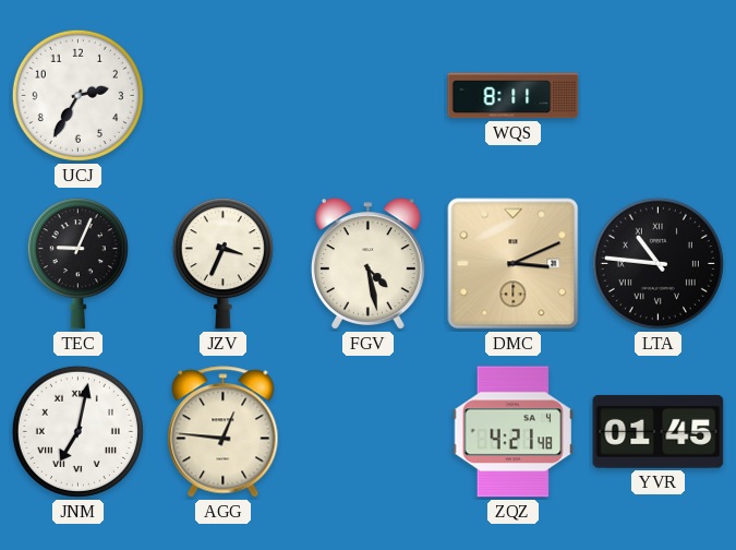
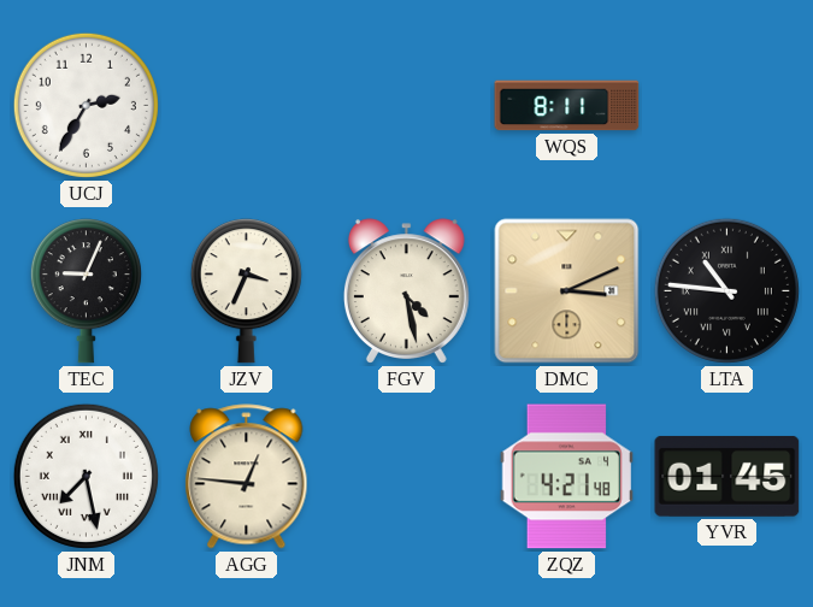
JNM: 7:02 -> 7:28 (86, 476)
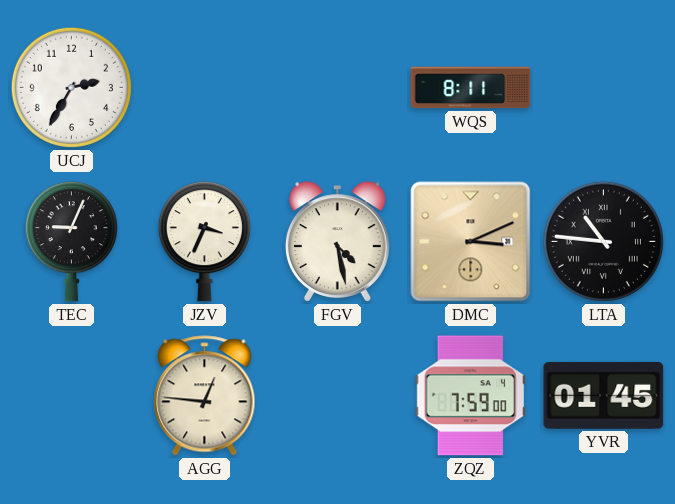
JNM: 7:28 -> none (86, 476)
ZQZ: 4:21 -> 7:59 (470, 396)
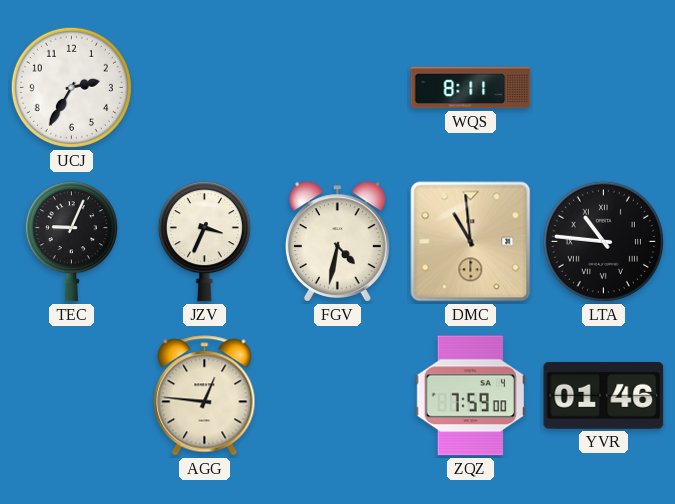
FGV: 4:28 -> 4:32 (337, 242)
DMC: 3:11 -> 10:59 (471, 242)
YVR: 01:45 -> 01:46 (604, 395)
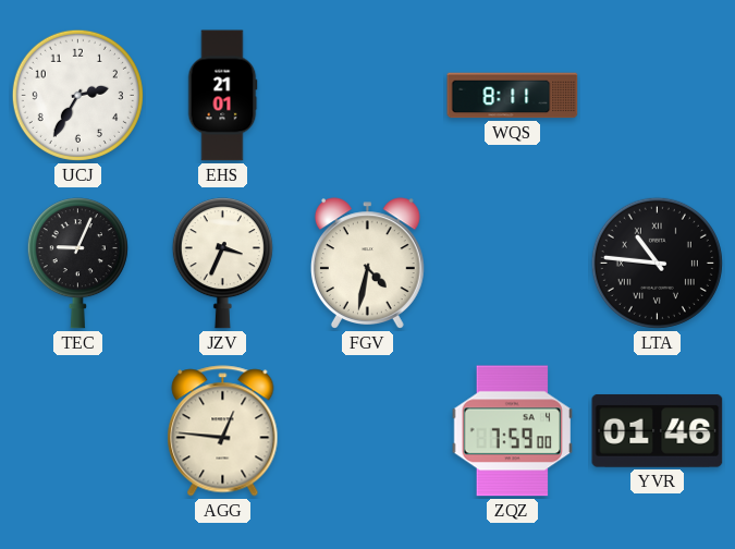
EHS: none -> 21:01 (222, 96)
DMC: 10:59 -> none (471, 242)
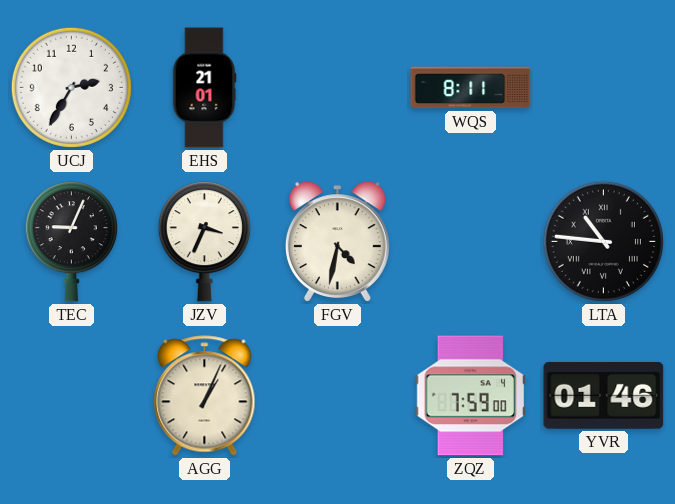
AGG: 12:46 -> 1:04 (205, 396)
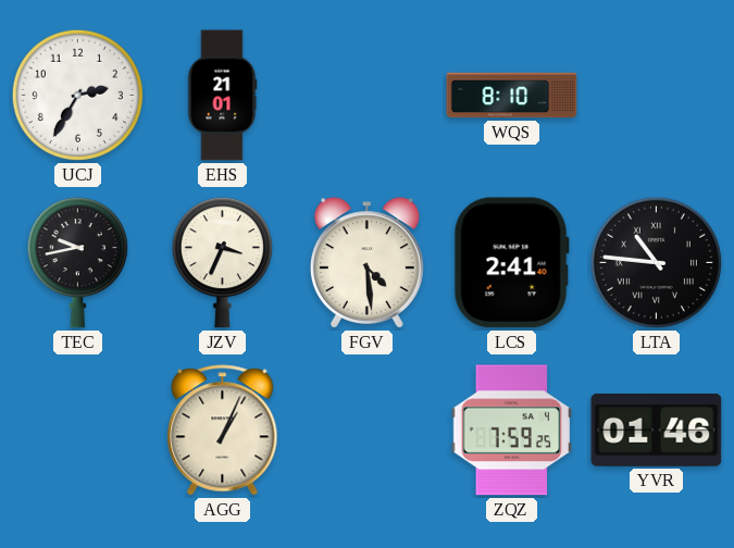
WQS: 8:11 -> 8:10 (512, 96)
TEC: 9:04 -> 9:43 (77, 263)
FGV: 4:32 -> 4:29 (366, 263)
LCS: none -> 2:41 (511, 263)
ZQZ: 7:59:00 -> 7:59:25 (511, 431)
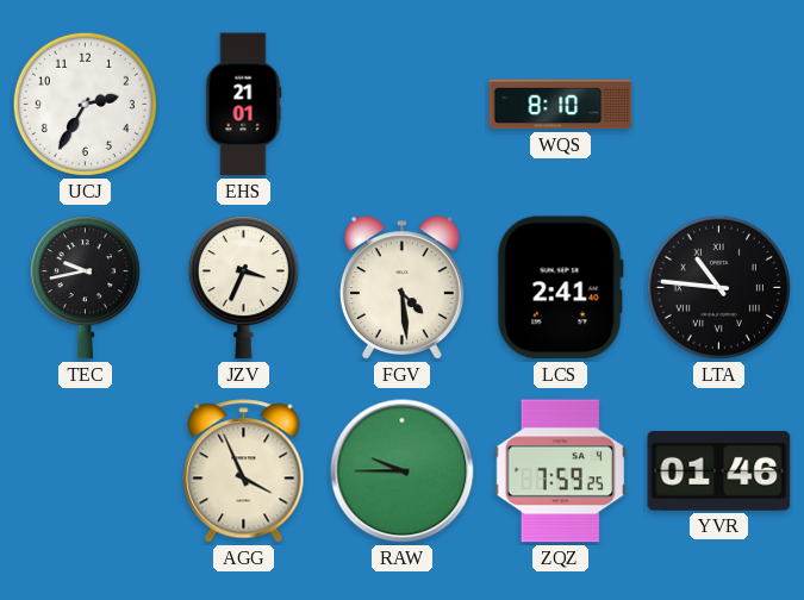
AGG: 1:04 -> 3:56 (244, 471)
RAW: none -> 9:45 (403, 471)
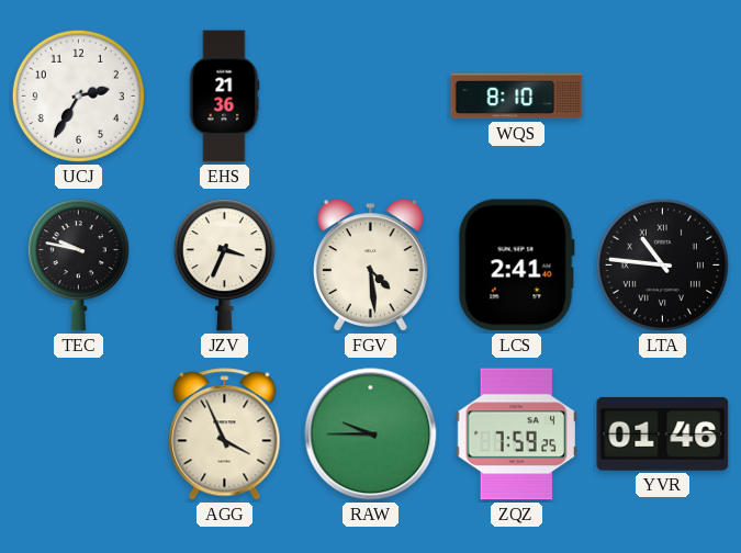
EHS: 21:01 -> 21:36 (224, 97)
TEC: 9:43 -> 9:47 (78, 266)
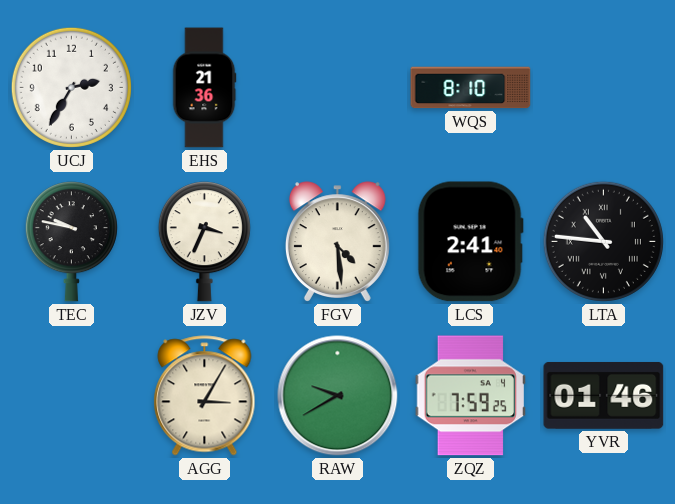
AGG: 3:56 -> 3:05 (205, 396)
RAW: 9:45 -> 9:40 (338, 396)
